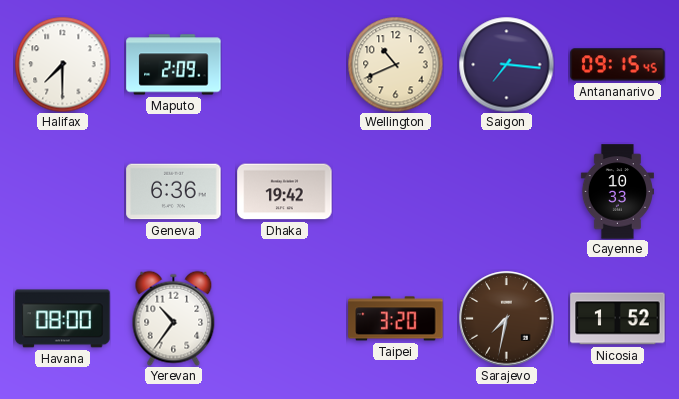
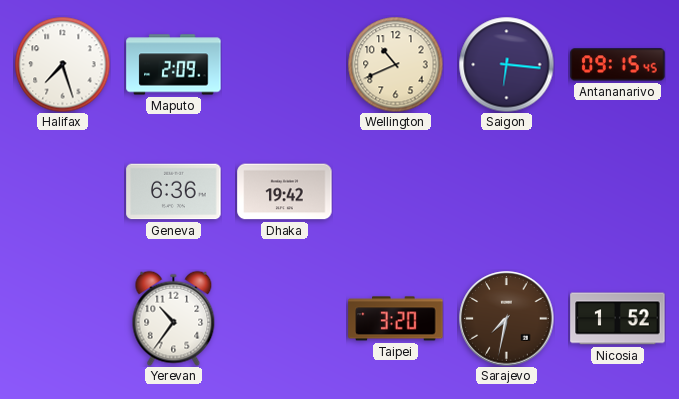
Halifax: 7:30 -> 7:27 (62, 64)
Saigon: 7:16 -> 6:16 (506, 64)
Cayenne: 10:33 -> none (617, 192)
Havana: 08:00 -> none (63, 319)
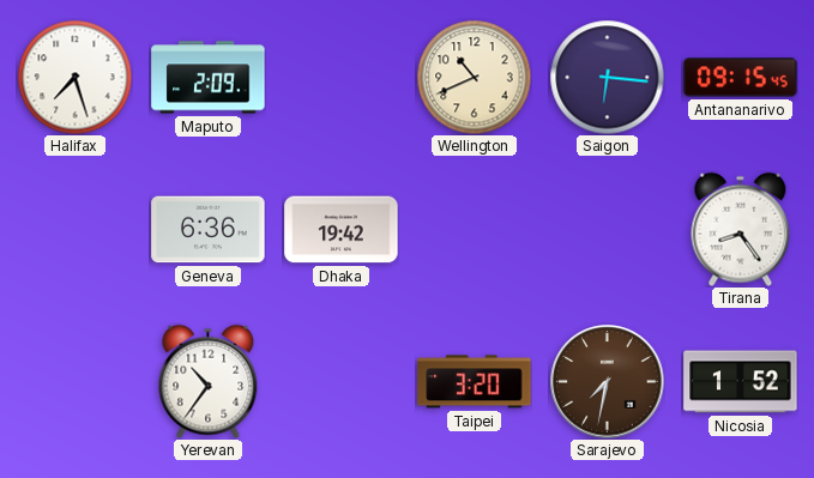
Tirana: none -> 8:24 (741, 229)
